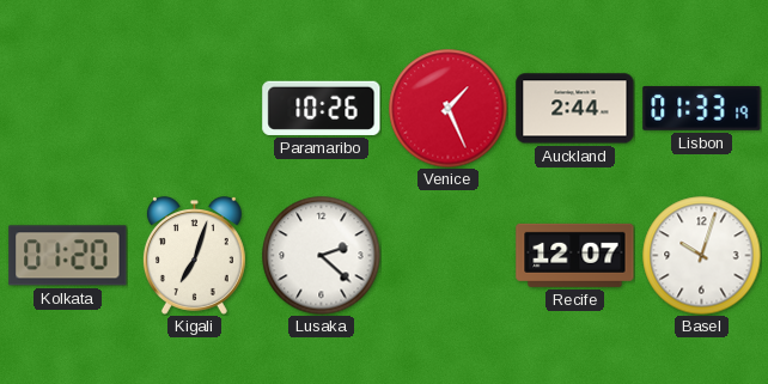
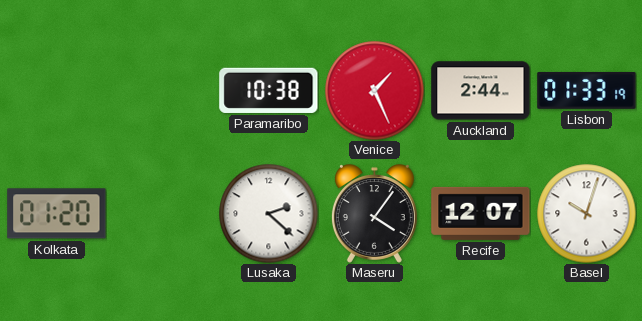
Paramaribo: 10:26 -> 10:38 (269, 90)
Kigali: 7:03 -> none (194, 256)
Maseru: none -> 4:06 (374, 214)
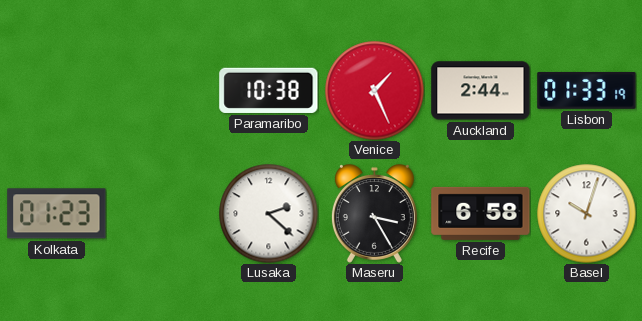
Kolkata: 01:20 -> 01:23 (57, 214)
Maseru: 4:06 -> 3:25 (374, 214)
Recife: 12:07 -> 6:58 (481, 213)
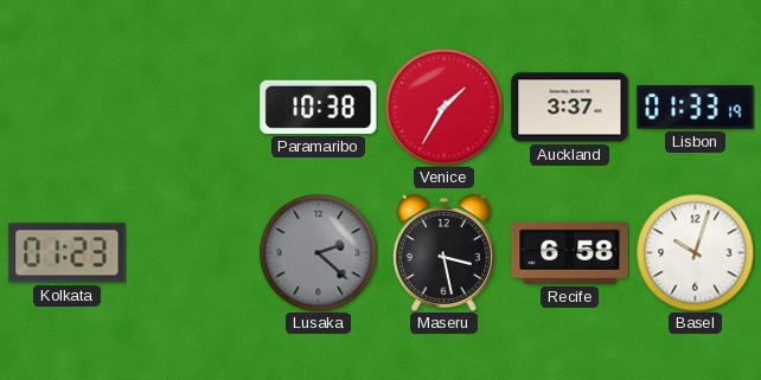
Venice: 1:26 -> 1:35 (445, 108)
Auckland: 2:44 -> 3:37 (570, 108)
Lusaka dial: white -> grey (319, 253)
Maseru: 3:25 -> 3:28 (443, 253)
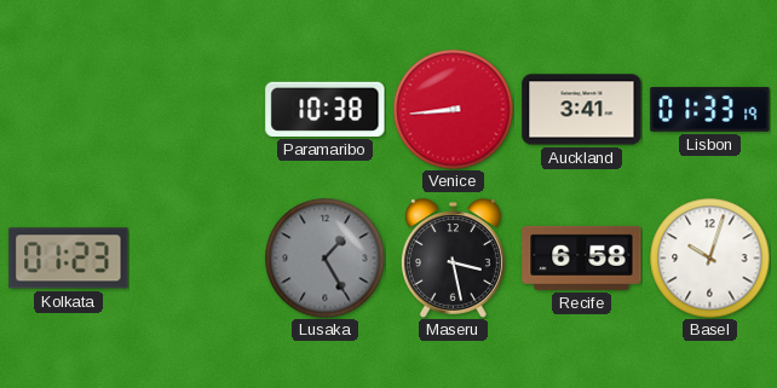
Venice: 1:35 -> 8:44 (454, 110)
Auckland: 3:37 -> 3:41 (582, 110)
Lusaka: 2:22 -> 1:25 (326, 259)
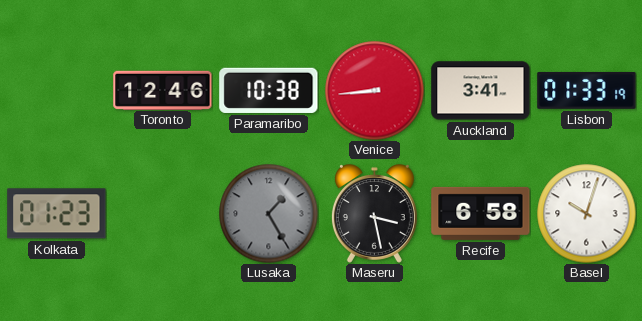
Toronto: none -> 12:46 (163, 90)
